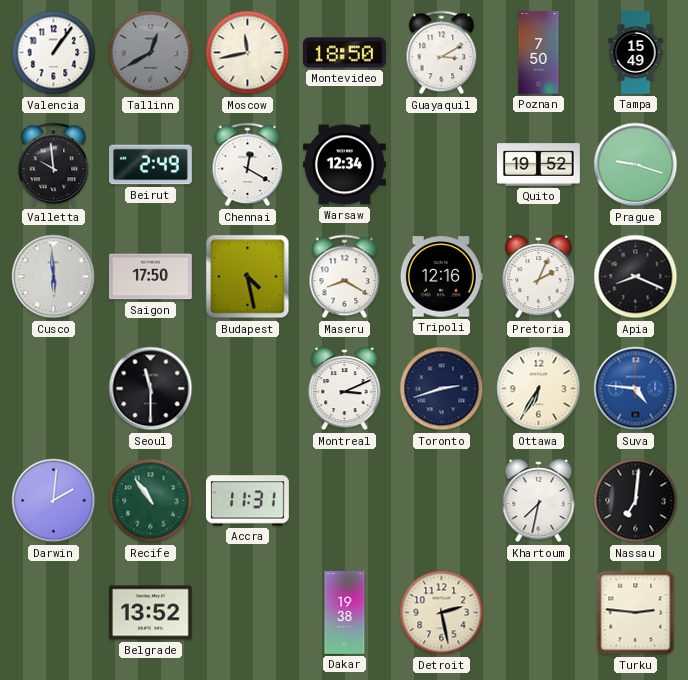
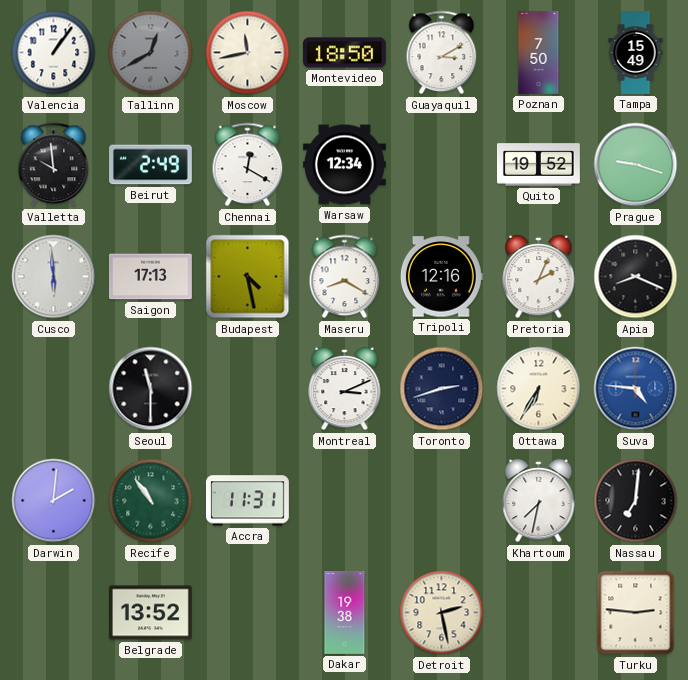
Saigon: 17:50 -> 17:13 (150, 277)
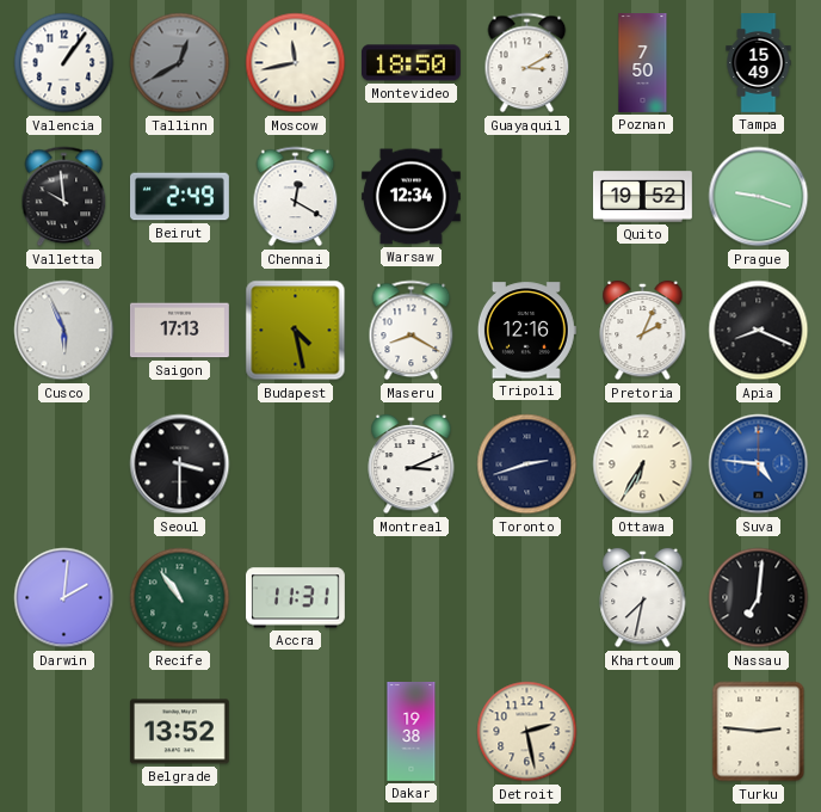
Cusco: 5:59 -> 5:56 (64, 331)
Seoul: 11:30 -> 3:30 (180, 465)
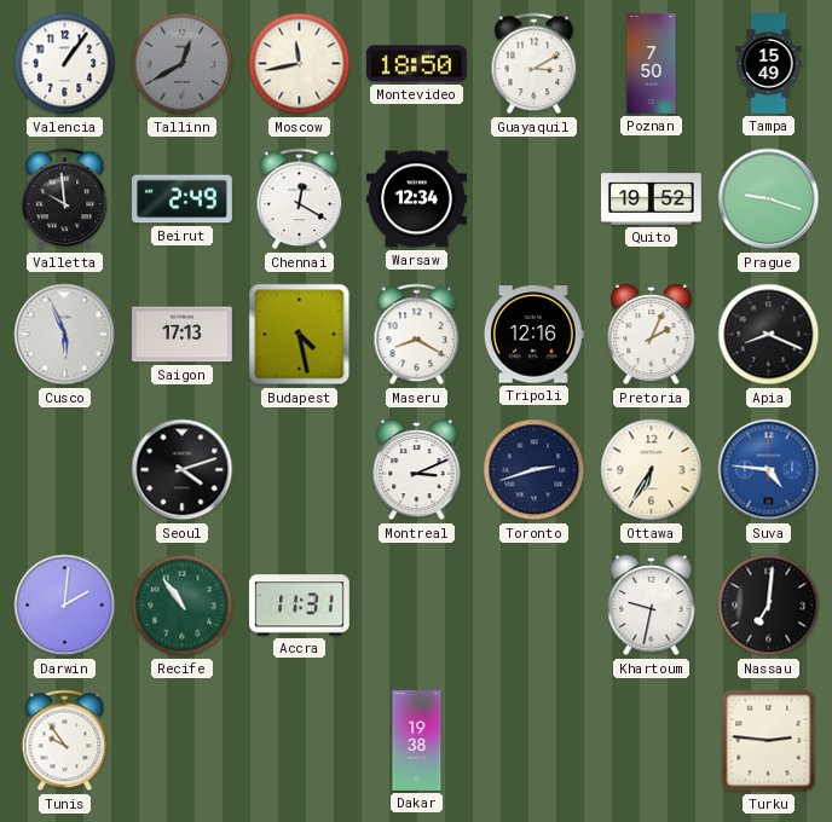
Seoul: 3:30 -> 4:12 (183, 470)
Khartoum: 7:32 -> 9:32 (652, 606)
Tunis: none -> 9:54 (65, 741)
Belgrade: 13:52 -> none (179, 732)
Detroit: 2:28 -> none (527, 732)
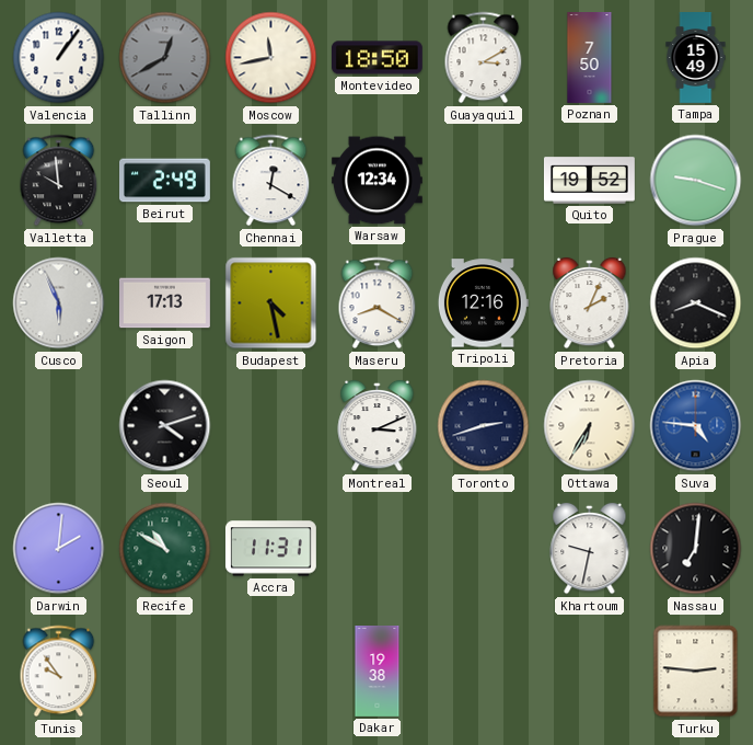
Recife: 10:54 -> 10:50 (165, 549)
